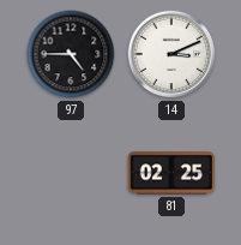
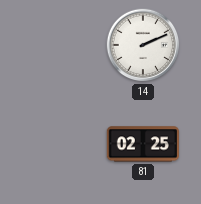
97: 4:45 -> none (71, 54)
14: 3:11 -> 2:11 (143, 45)
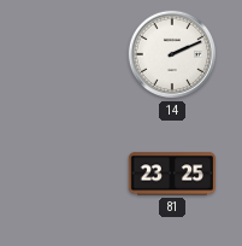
81: 02:25 -> 23:25 (172, 174)
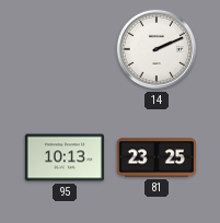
95: none -> 10:13 (63, 157)
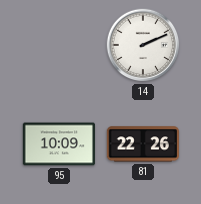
95: 10:13 -> 10:09 (58, 144)
81: 23:25 -> 22:26 (143, 144)
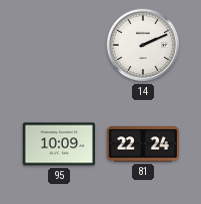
81: 22:26 -> 22:24 (143, 144)
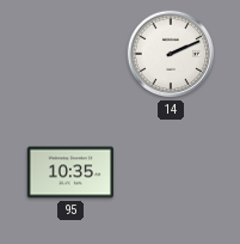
95: 10:09 -> 10:35 (69, 172)
81: 22:24 -> none (143, 144)
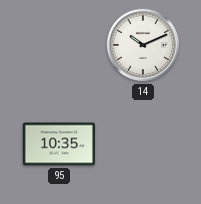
14: 2:11 -> 10:11 (143, 45)
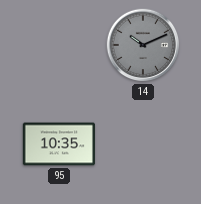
14 dial: white -> grey (143, 45)
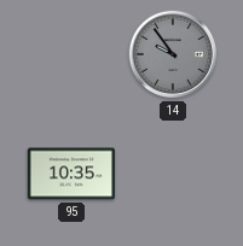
14: 10:11 -> 9:54 (173, 54)
